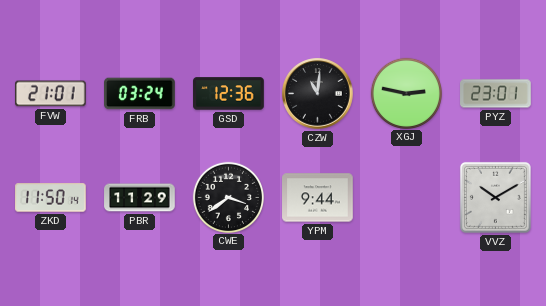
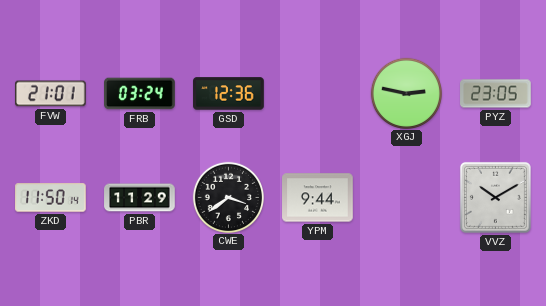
CZW: 11:01 -> none (318, 94)
PYZ: 23:01 -> 23:05 (496, 94)
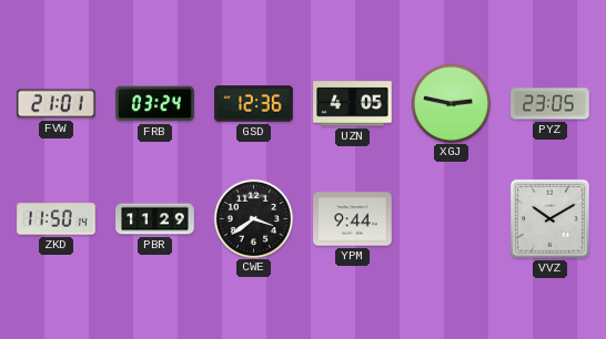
UZN: none -> 4:05 (353, 104)
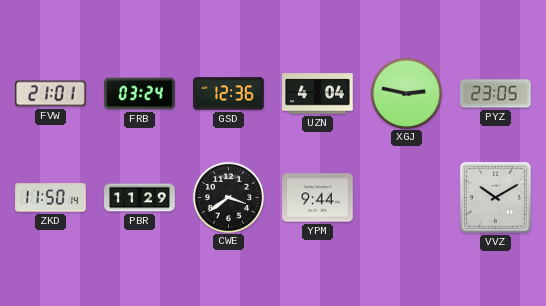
UZN: 4:05 -> 4:04 (318, 94)
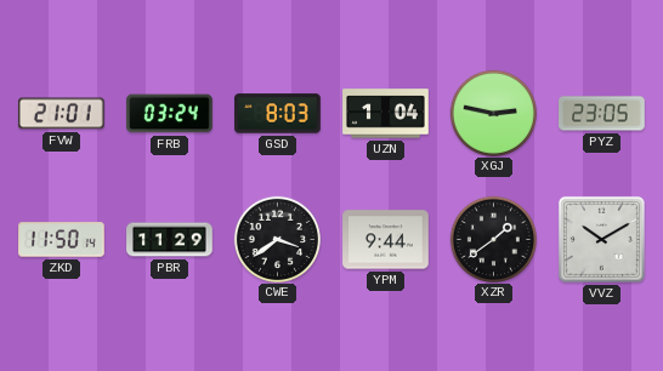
GSD: 12:36 -> 8:03 (278, 114)
UZN: 4:04 -> 1:04 (386, 114)
XZR: none -> 1:39 (493, 239)
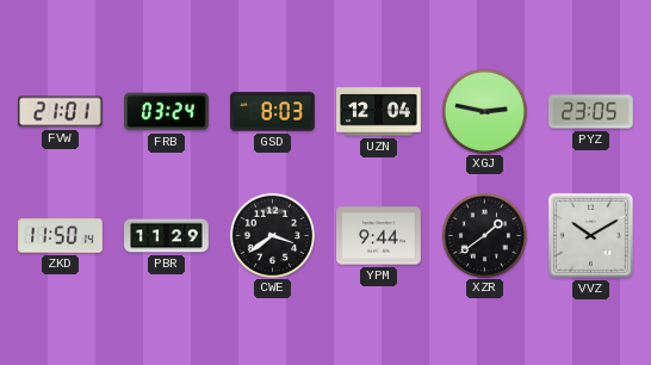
UZN: 1:04 -> 12:04 (379, 112)
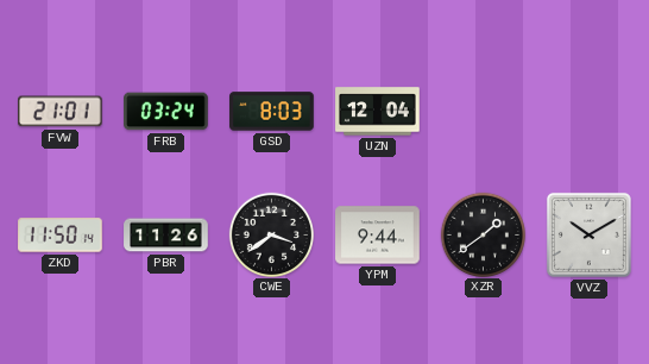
XGJ: 2:47 -> none (484, 111)
PYZ: 23:05 -> none (591, 112)
PBR: 11:29 -> 11:26 (166, 236)
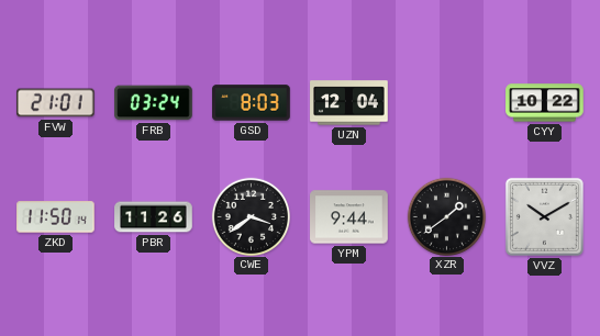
CYY: none -> 10:22 (545, 103)
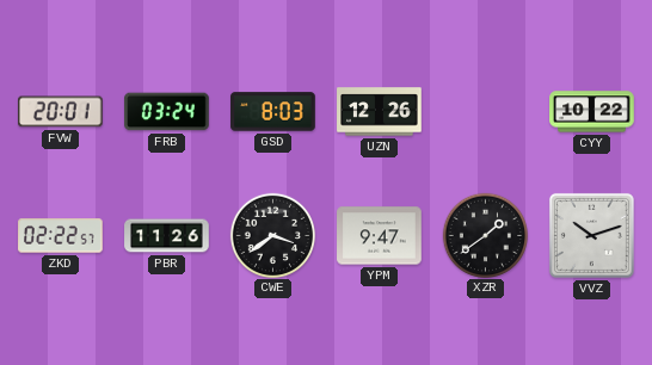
FVW: 21:01 -> 20:01 (61, 112)
UZN: 12:04 -> 12:26 (380, 112)
ZKD: 11:50 -> 02:22 (61, 236)
YPM: 9:44 -> 9:47 (380, 236)
VVZ: 10:10 -> 10:12 (591, 235)
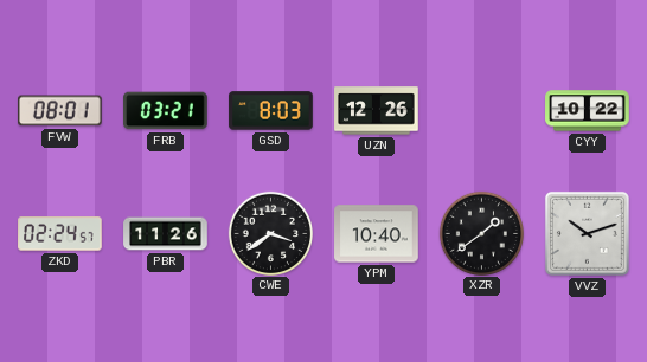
FVW: 20:01 -> 08:01 (60, 111)
FRB: 03:24 -> 03:21 (166, 111)
ZKD: 02:22 -> 02:24 (60, 234)
YPM: 9:47 -> 10:40 (377, 234)
